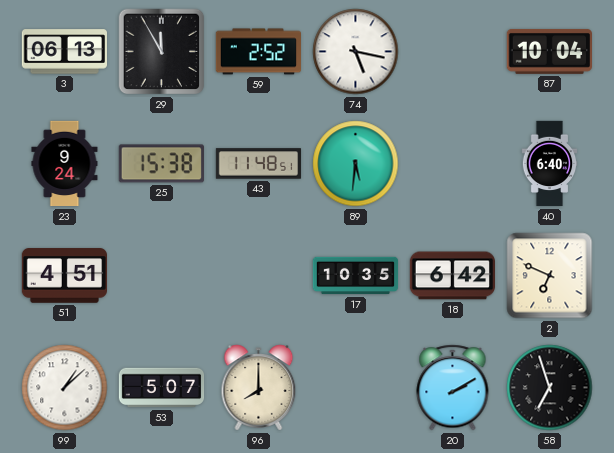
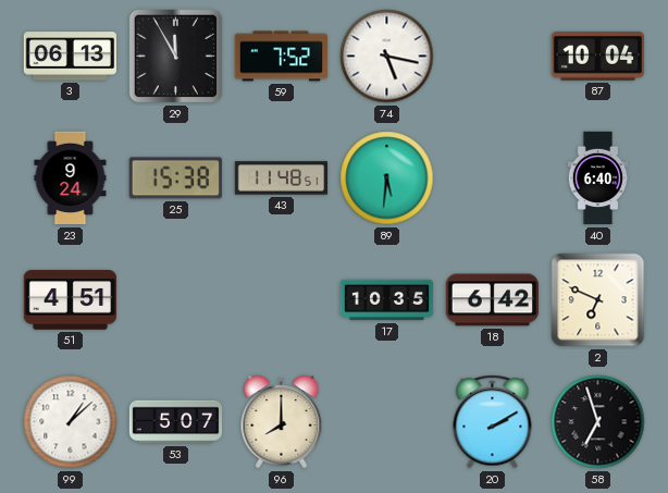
59: 2:52 -> 7:52 (282, 57)
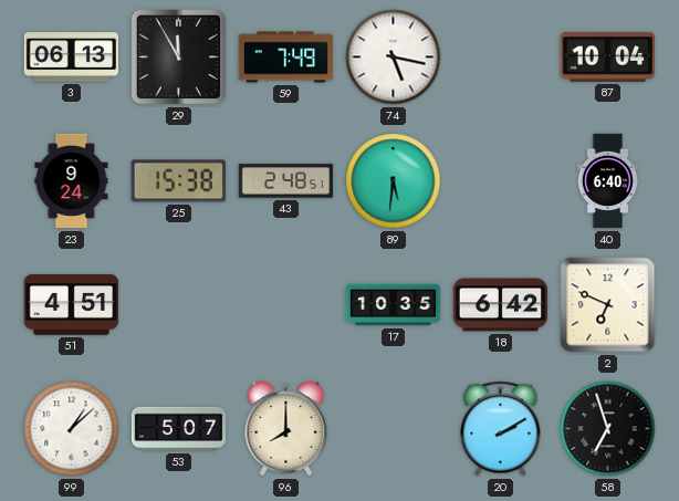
59: 7:52 -> 7:49 (286, 58)
43: 11:48 -> 2:48 (286, 181)
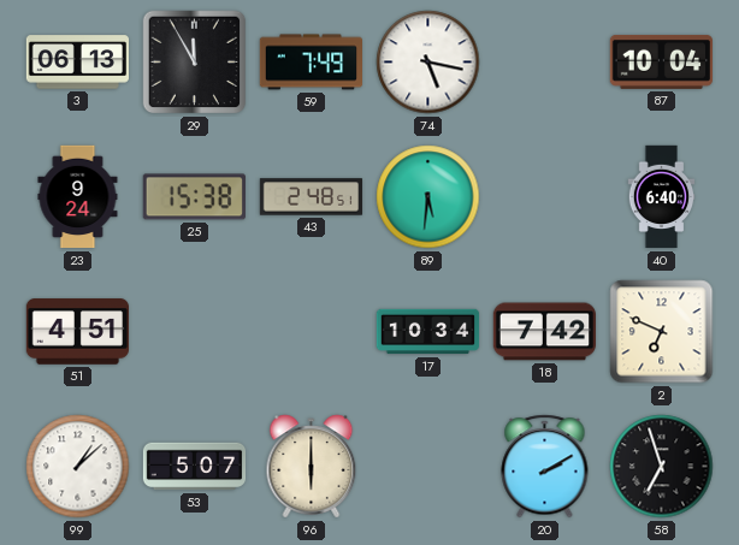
17: 10:35 -> 10:34 (428, 332)
18: 6:42 -> 7:42 (545, 332)
96: 8:00 -> 6:00 (312, 467)
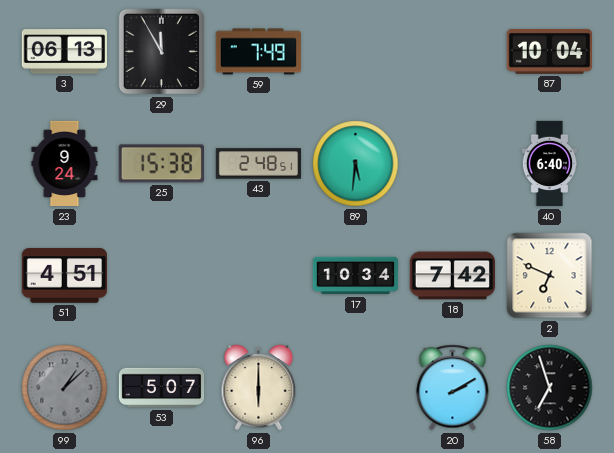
74: 5:17 -> none (428, 63)
99 dial: white -> grey (65, 388)
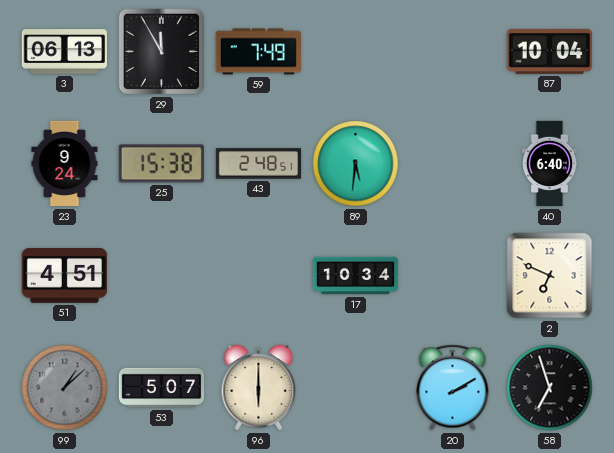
18: 7:42 -> none (453, 276)
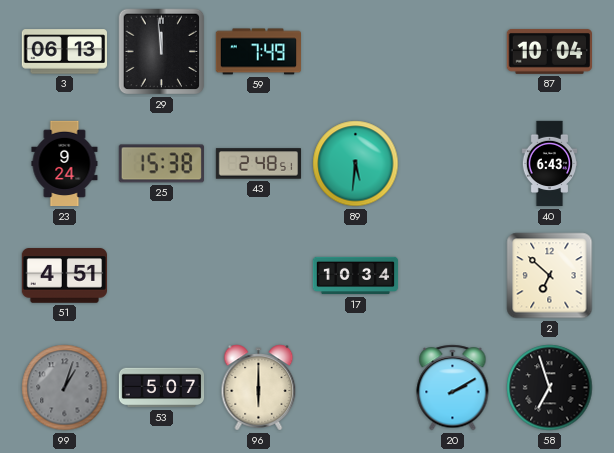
29: 11:55 -> 11:59 (162, 52)
40: 6:40 -> 6:43 (550, 164)
2: 6:49 -> 6:52 (550, 276)
99: 1:08 -> 1:03 (65, 388)
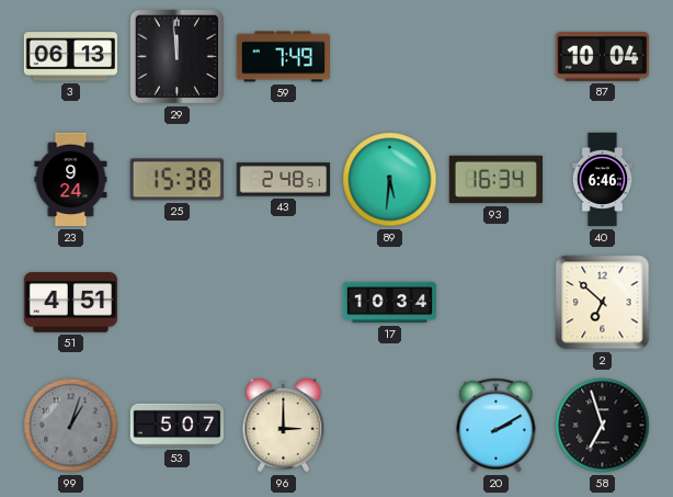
93: none -> 16:34 (495, 180)
40: 6:43 -> 6:46 (603, 180)
96: 6:00 -> 3:00 (284, 426)
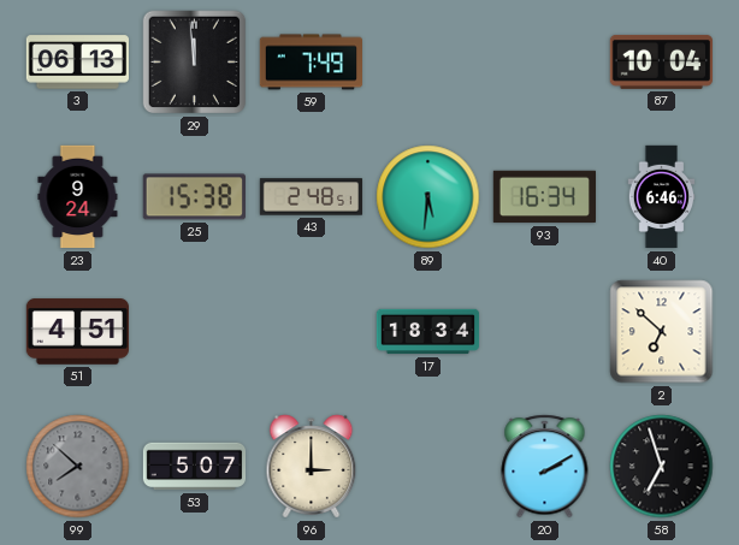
17: 10:34 -> 18:34 (428, 332)
99: 1:03 -> 7:52 (78, 467)
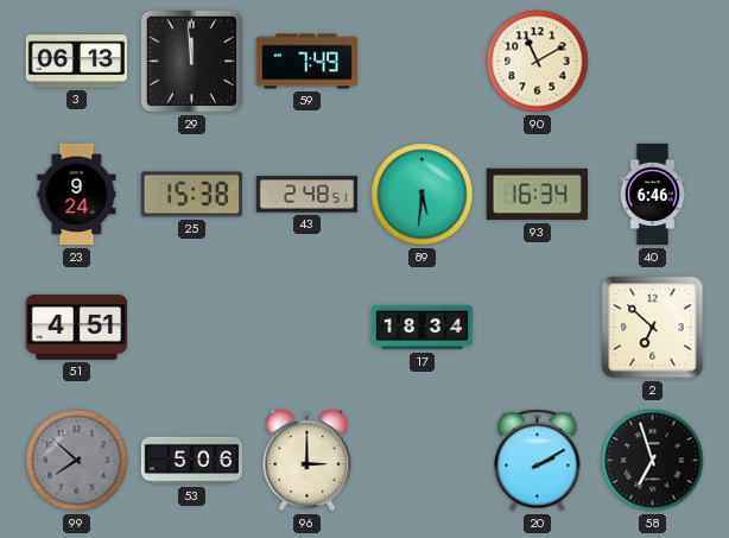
90: none -> 11:10 (538, 62)
87: 10:04 -> none (661, 61)
53: 5:07 -> 5:06 (192, 461)
